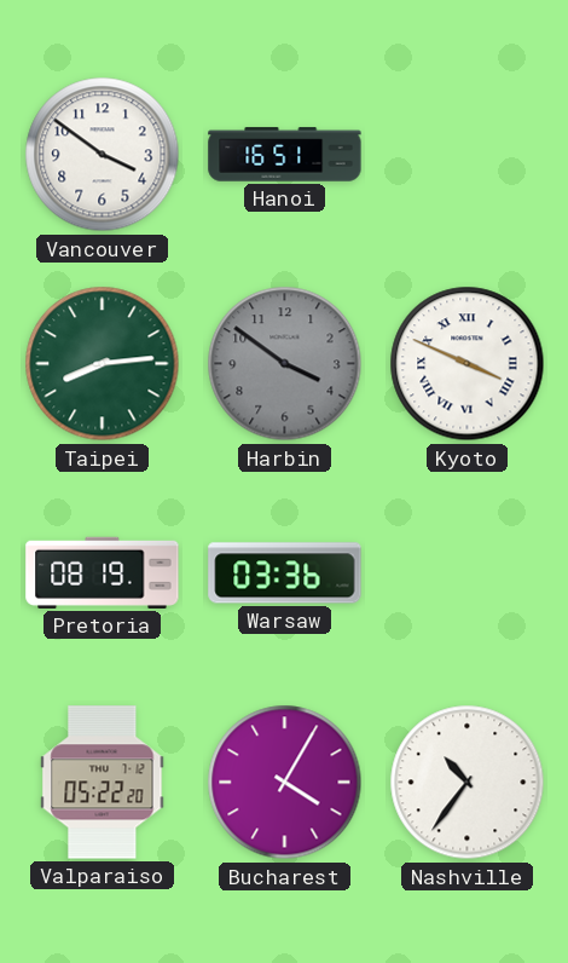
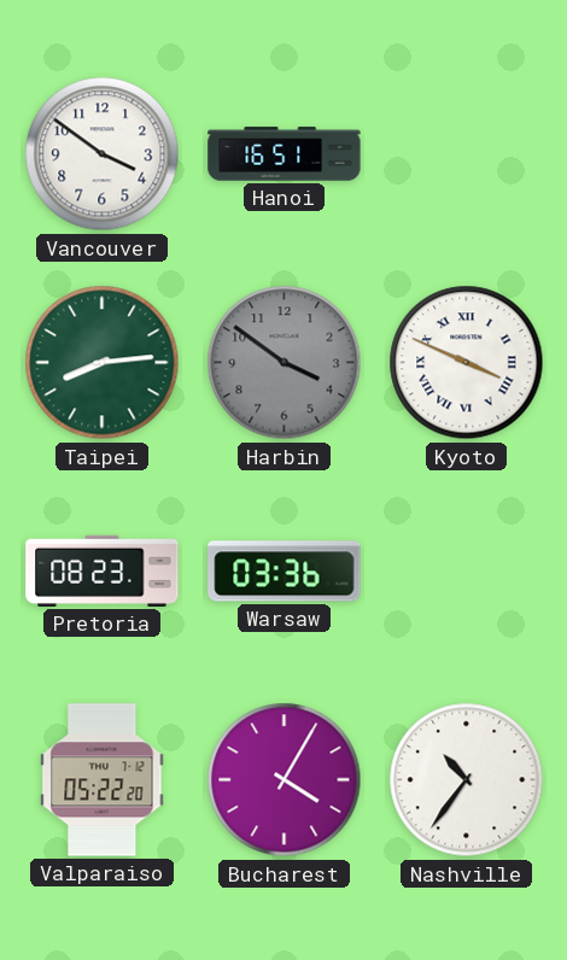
Pretoria: 08:19 -> 08:23 (103, 570)
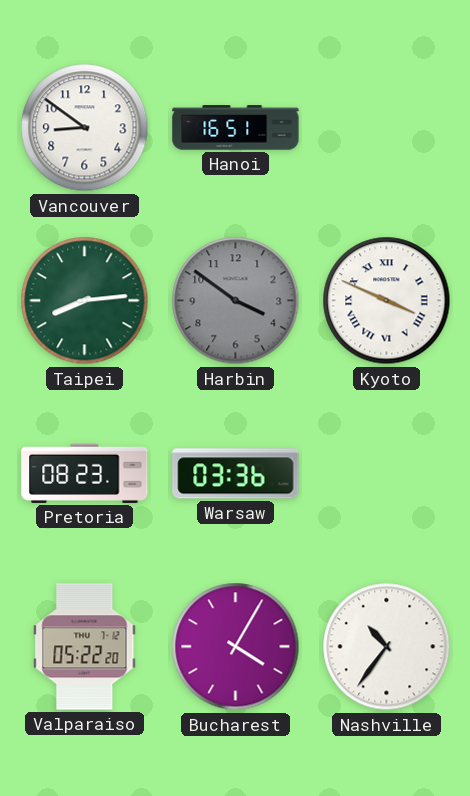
Vancouver: 3:51 -> 8:51 (85, 128)
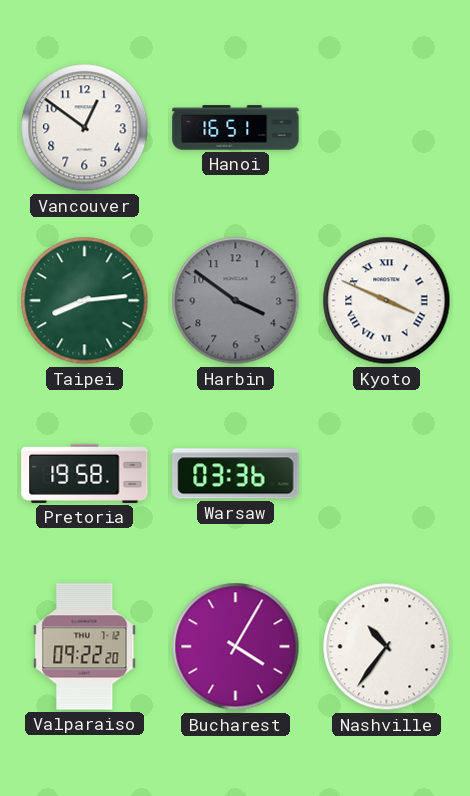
Vancouver: 8:51 -> 12:51 (85, 128)
Pretoria: 08:23 -> 19:58 (85, 473)
Valparaiso: 05:22 -> 09:22 (85, 647)
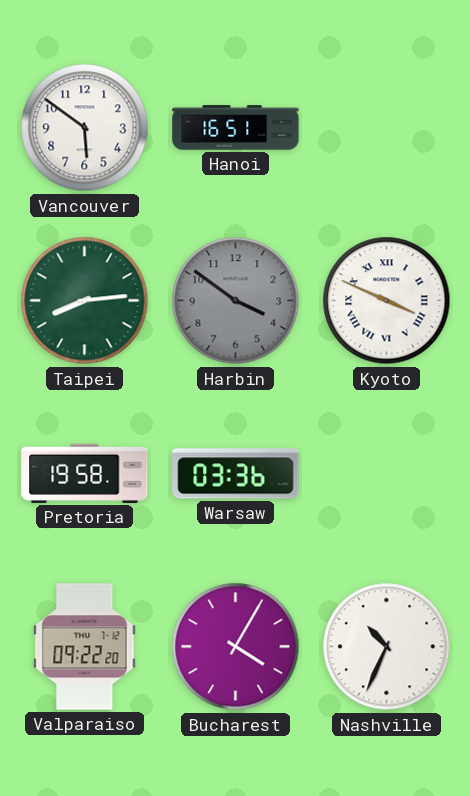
Vancouver: 12:51 -> 5:51 (85, 128)
Nashville: 10:36 -> 10:34 (387, 647)
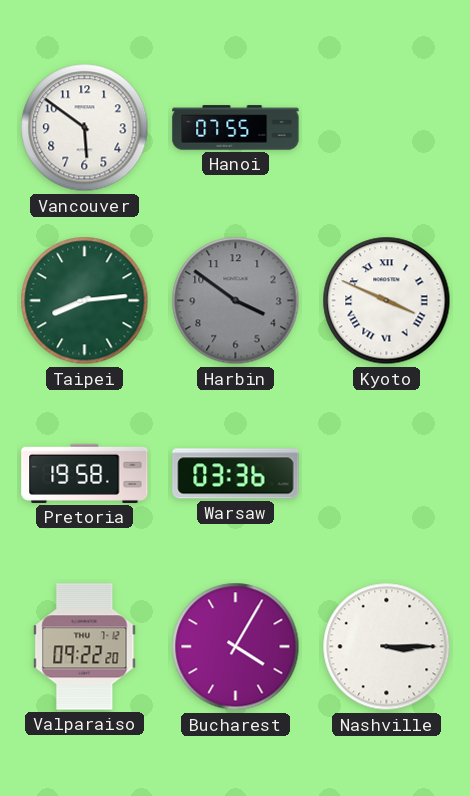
Hanoi: 16:51 -> 07:55 (236, 128)
Nashville: 10:34 -> 3:15 (387, 647)
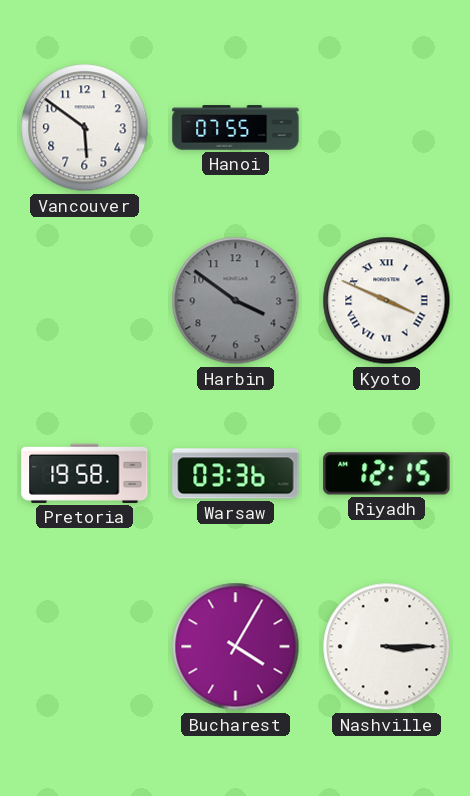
Taipei: 8:14 -> none (85, 301)
Riyadh: none -> 12:15 (387, 474)
Valparaiso: 09:22 -> none (85, 647)
